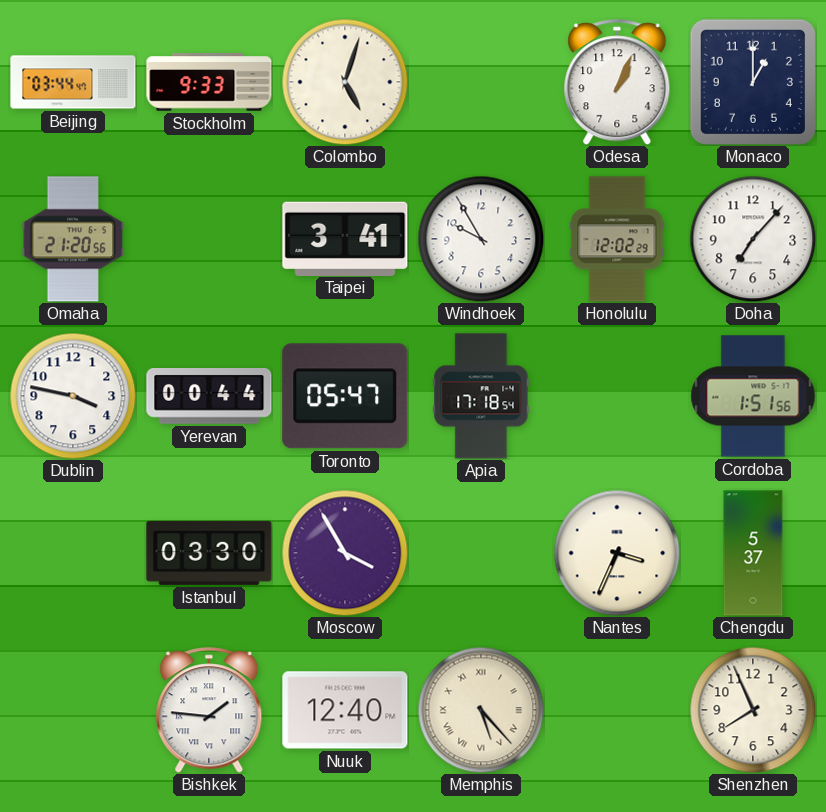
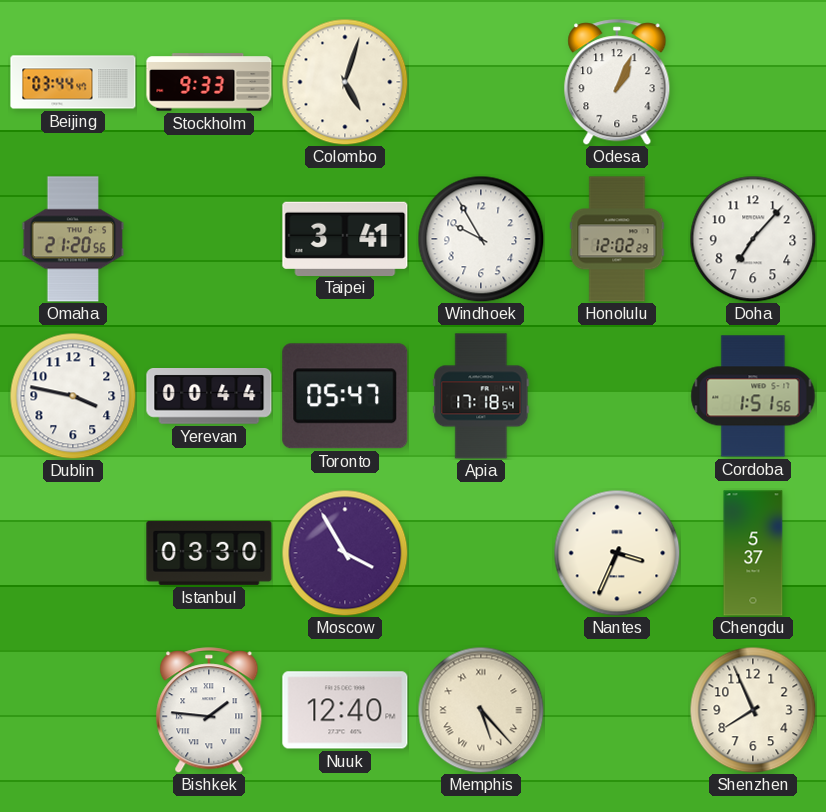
Monaco: 1:00 -> none (753, 82)
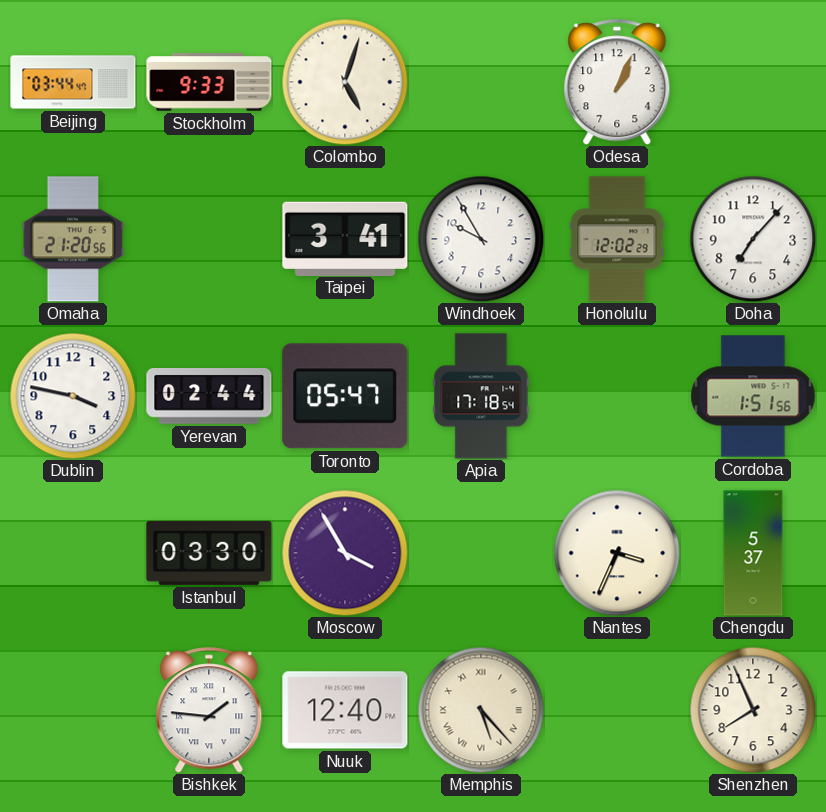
Yerevan: 00:44 -> 02:44 (209, 397)
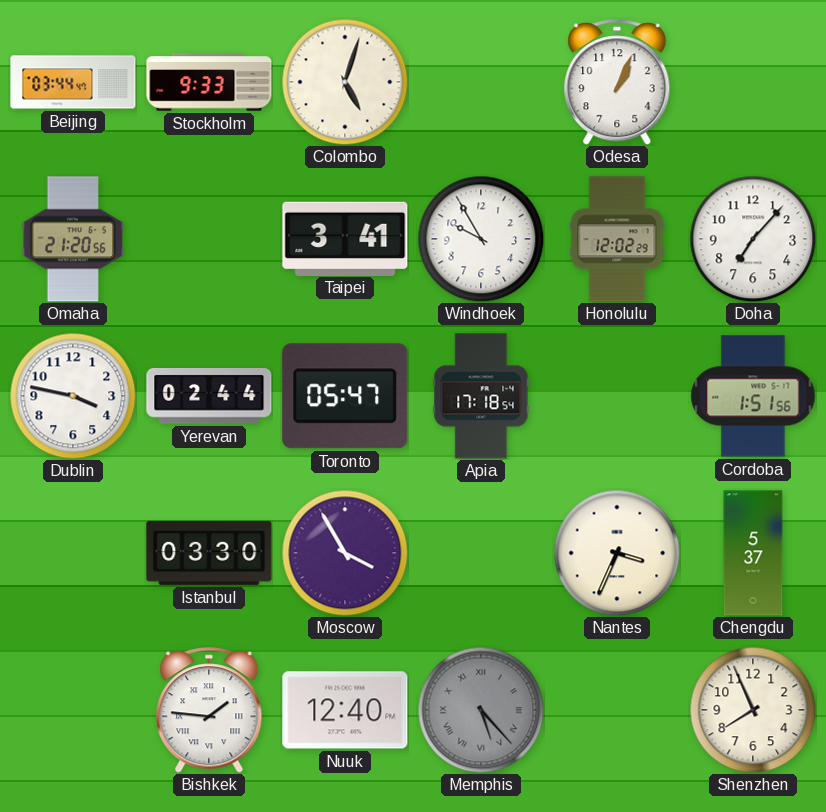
Memphis dial: cream -> grey (481, 710)
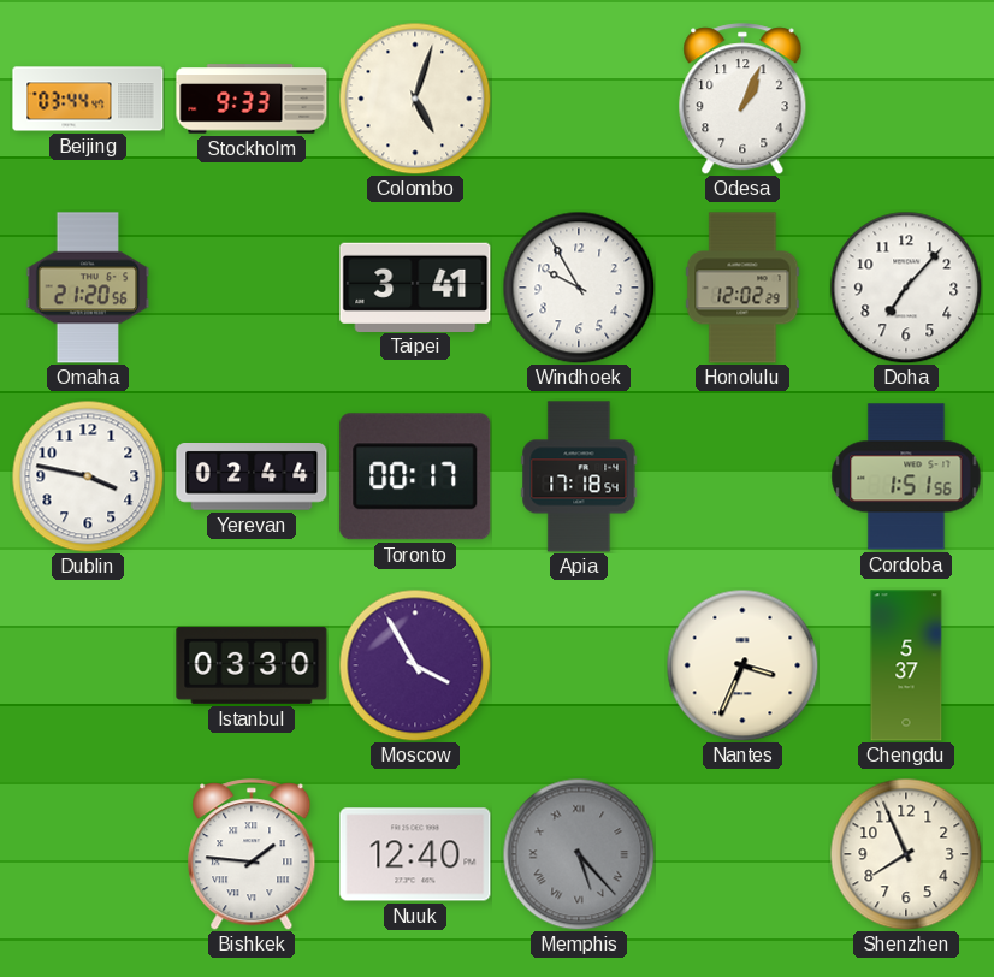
Toronto: 05:47 -> 00:17 (415, 476)
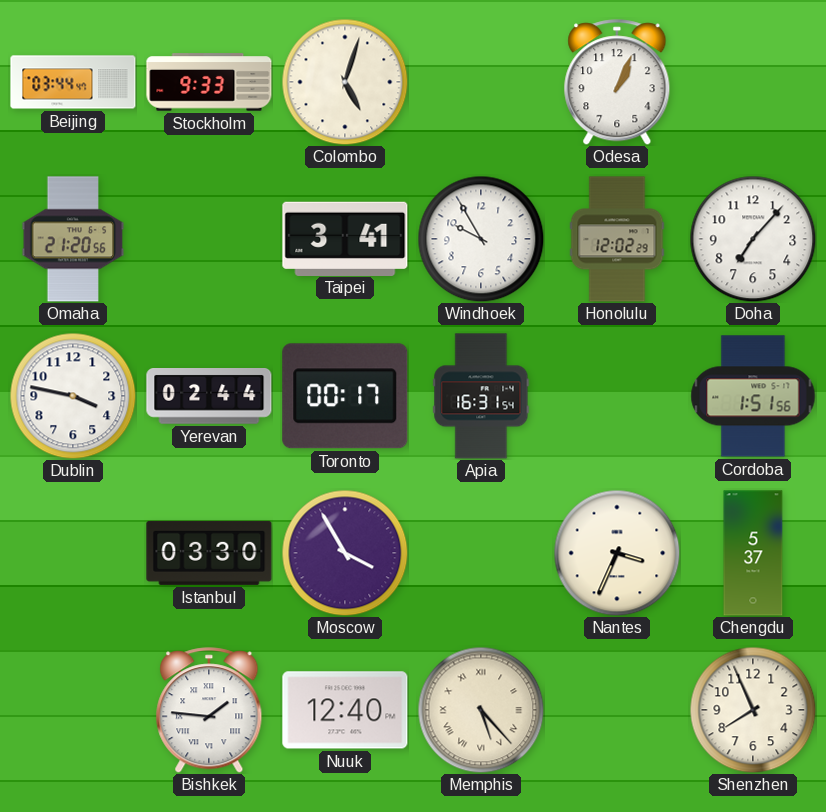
Apia: 17:18 -> 16:31 (481, 396)
Memphis dial: grey -> cream (481, 710)
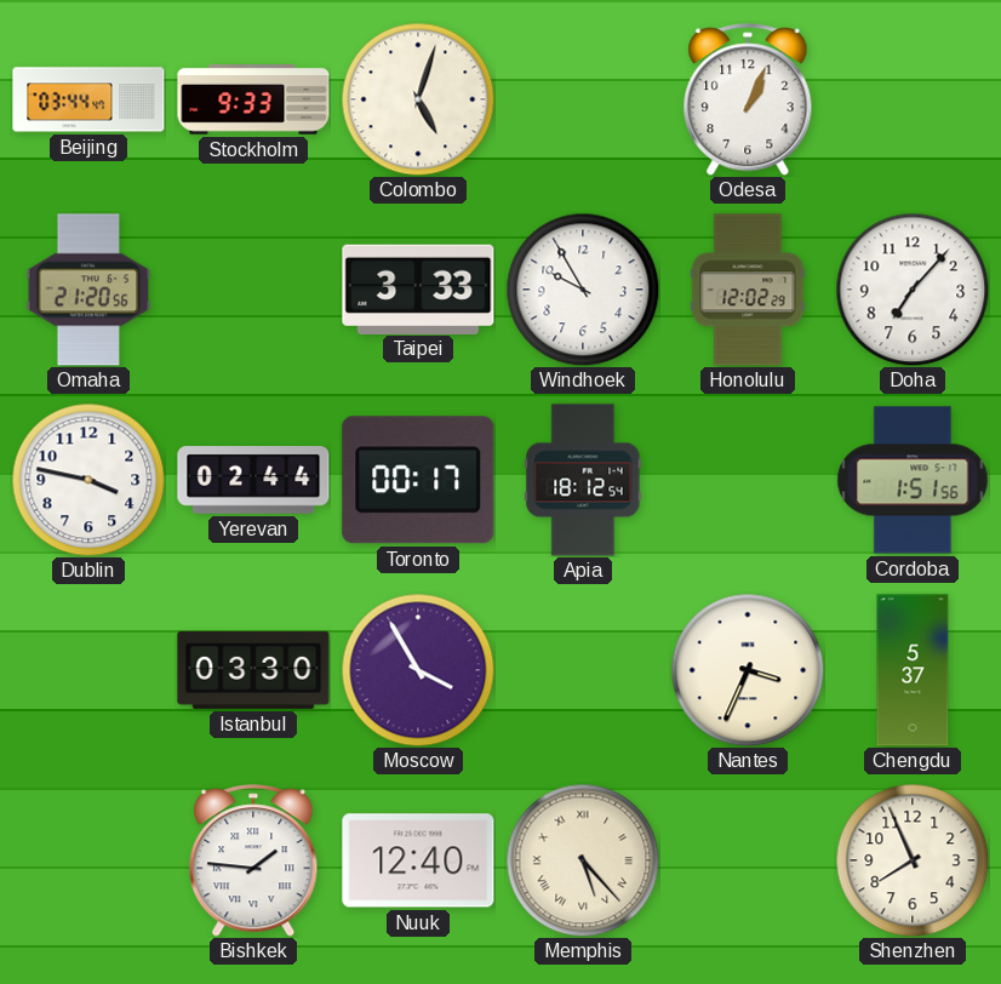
Taipei: 3:41 -> 3:33 (418, 288)
Apia: 16:31 -> 18:12 (583, 480)
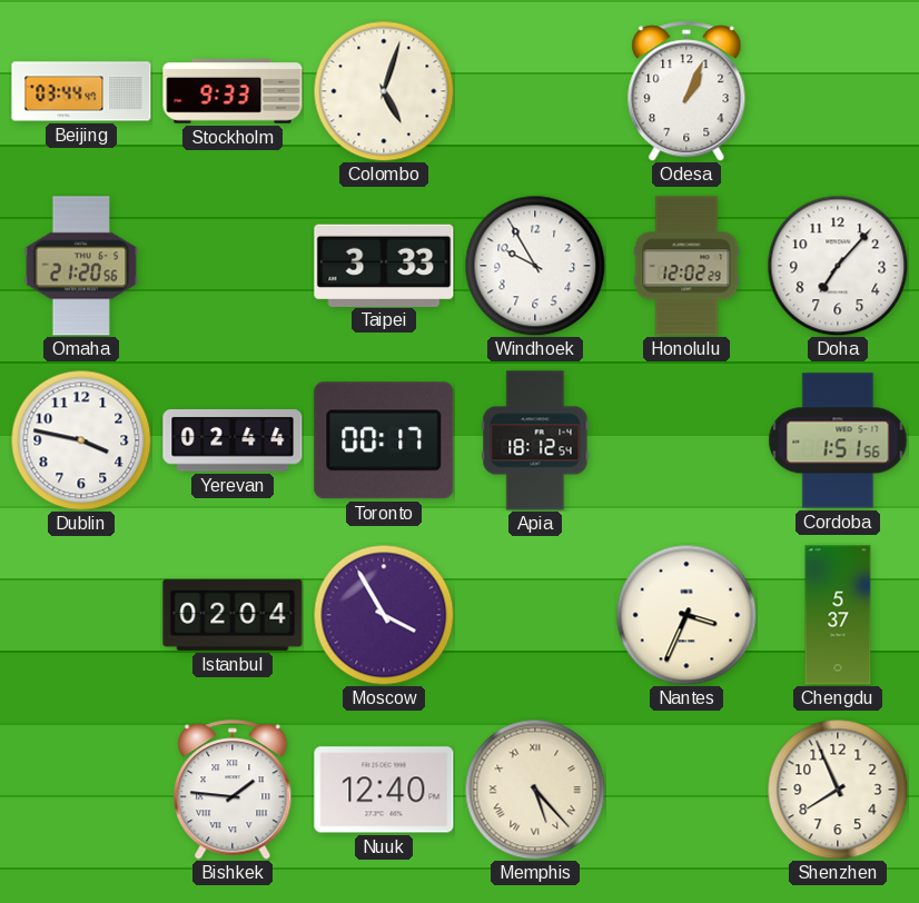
Istanbul: 03:30 -> 02:04 (233, 615)
